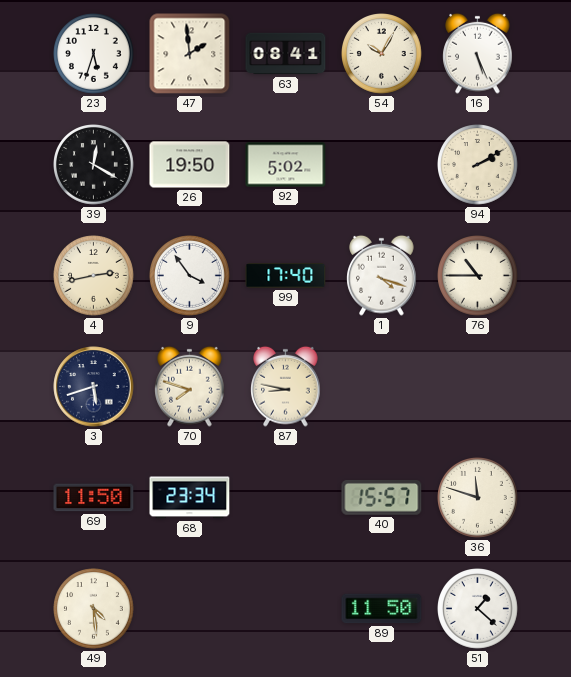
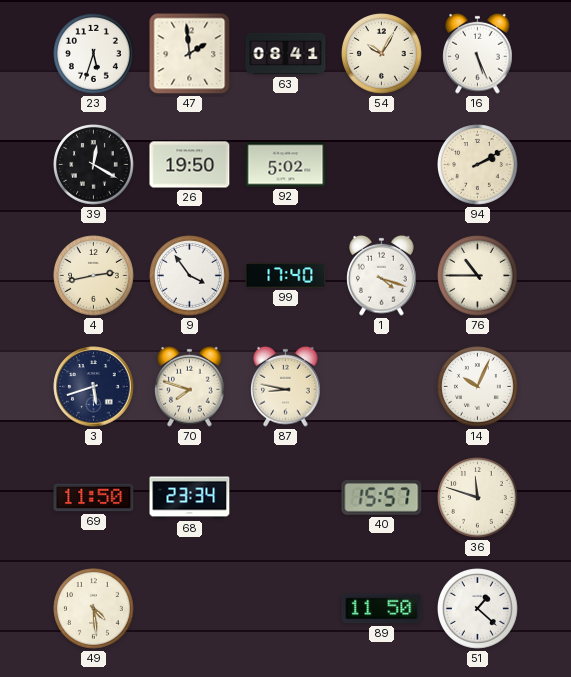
14: none -> 10:04 (478, 387)
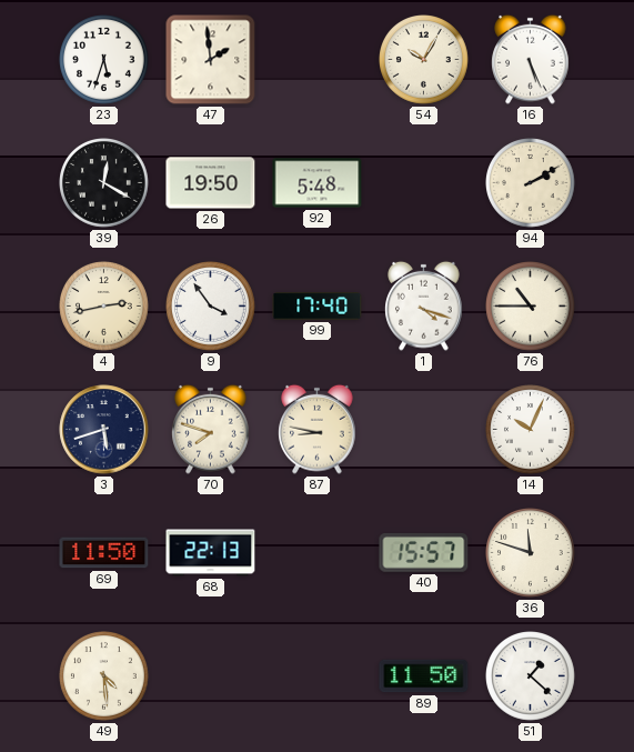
63: 08:41 -> none (286, 54)
92: 5:02 -> 5:48 (318, 183)
68: 23:34 -> 22:13 (211, 553)
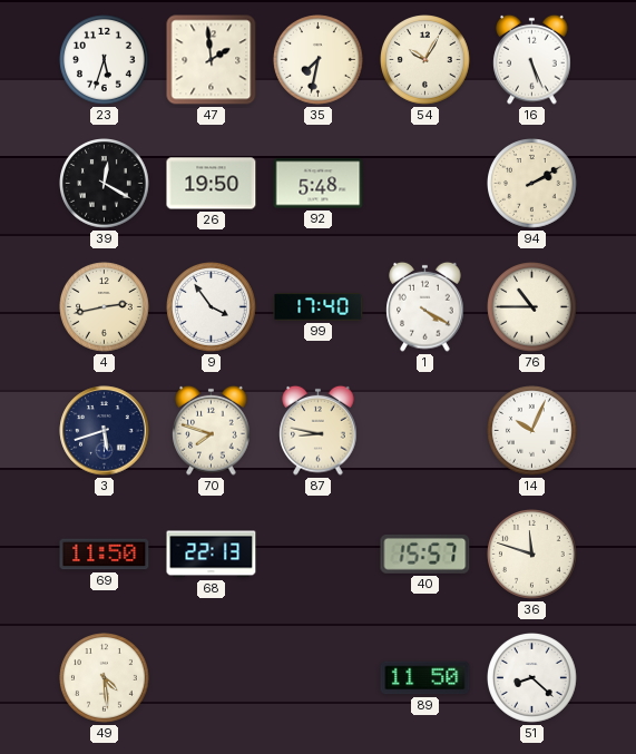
35: none -> 7:32 (319, 60)
1: 4:18 -> 4:20 (425, 306)
51: 1:22 -> 8:22 (532, 678)
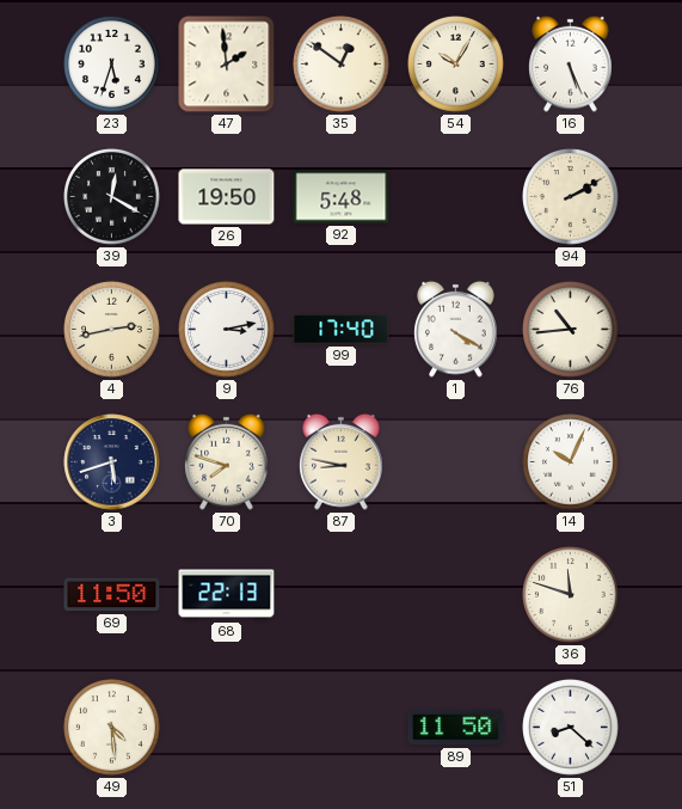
35: 7:32 -> 12:51 (342, 65)
9: 3:54 -> 3:13 (227, 330)
76: 10:45 -> 10:44 (571, 330)
40: 15:57 -> none (425, 554)
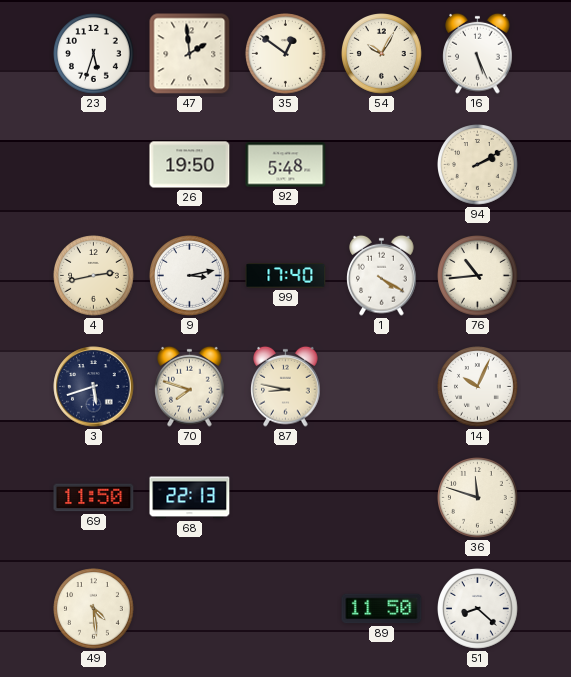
39: 12:20 -> none (112, 197)
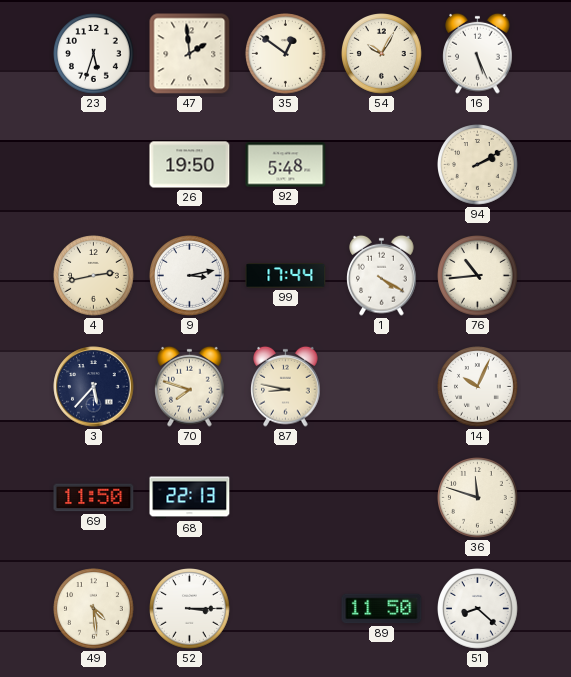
99: 17:40 -> 17:44 (286, 276)
3: 5:42 -> 5:37 (94, 387)
52: none -> 3:15 (190, 609)
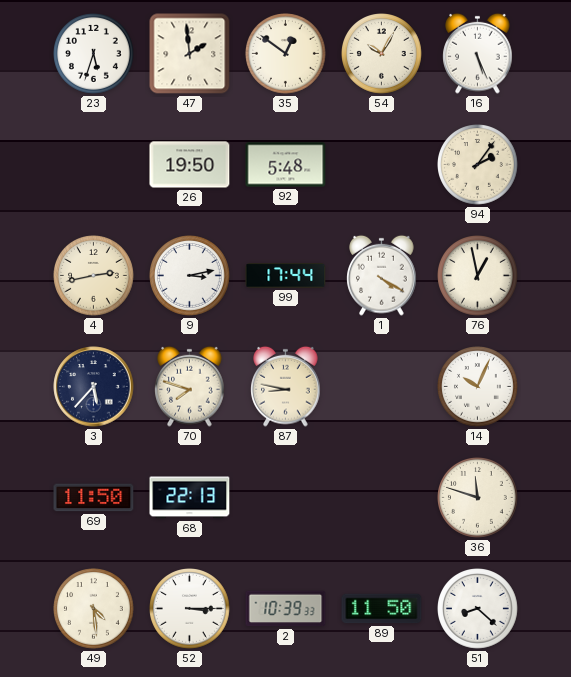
94: 2:10 -> 2:06 (478, 165)
76: 10:44 -> 12:58 (478, 276)
2: none -> 10:39 (286, 609)
